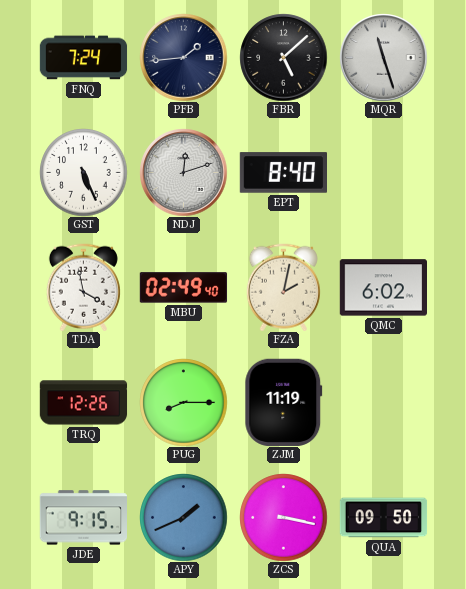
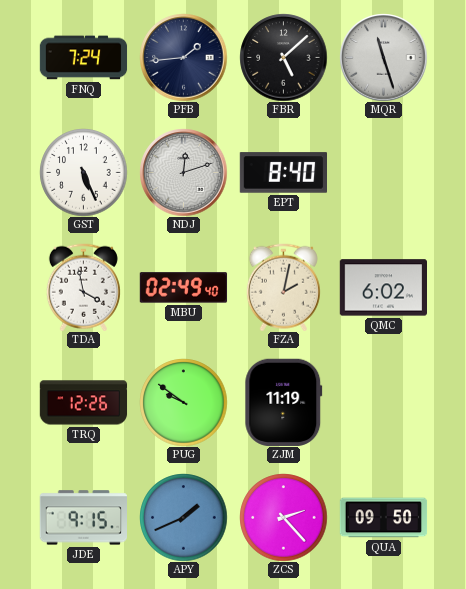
PUG: 8:15 -> 9:51 (183, 402)
ZCS: 3:17 -> 2:23 (283, 517)
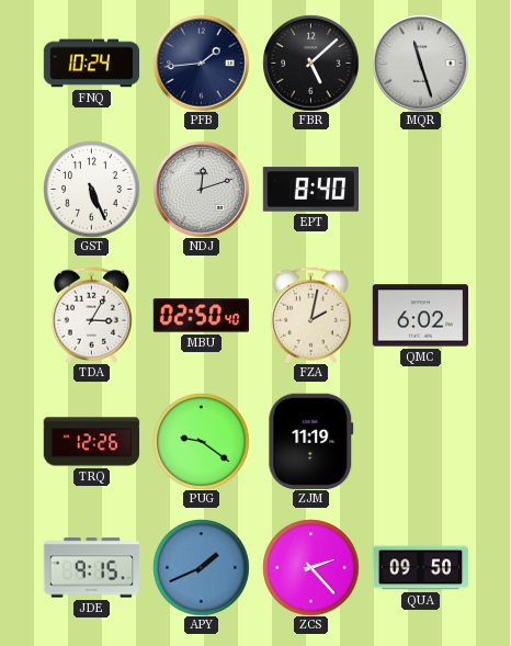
FNQ: 7:24 -> 10:24 (91, 64)
TDA: 3:58 -> 3:05 (91, 315)
MBU: 02:49 -> 02:50 (201, 316)
PUG: 9:51 -> 9:21 (201, 441)
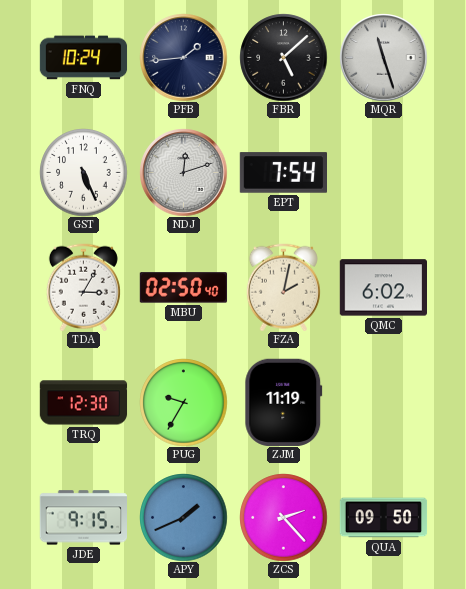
EPT: 8:40 -> 7:54 (283, 173)
TRQ: 12:26 -> 12:30 (83, 403)
PUG: 9:21 -> 9:35 (183, 402)
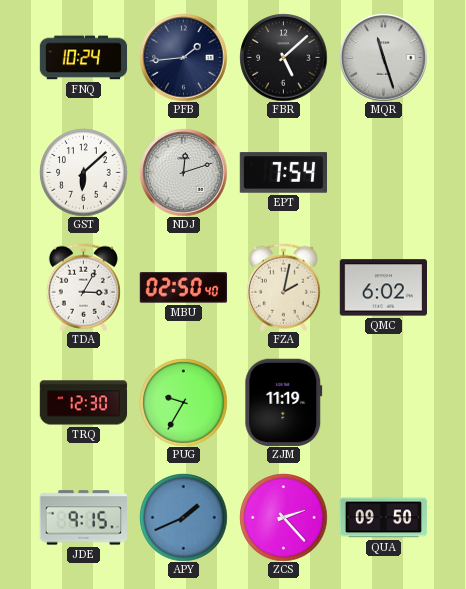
GST: 5:26 -> 6:08 (83, 172)
